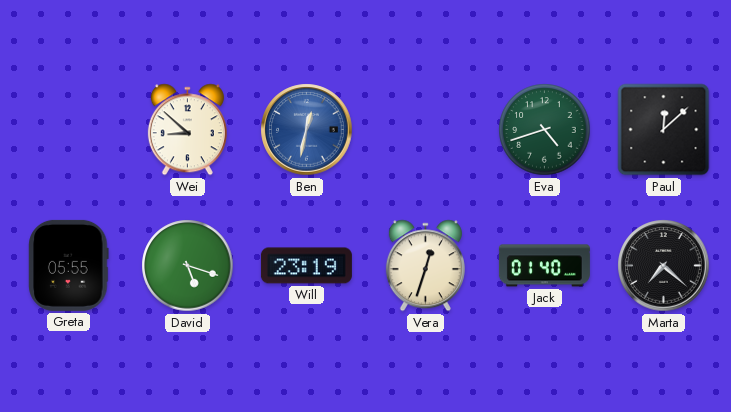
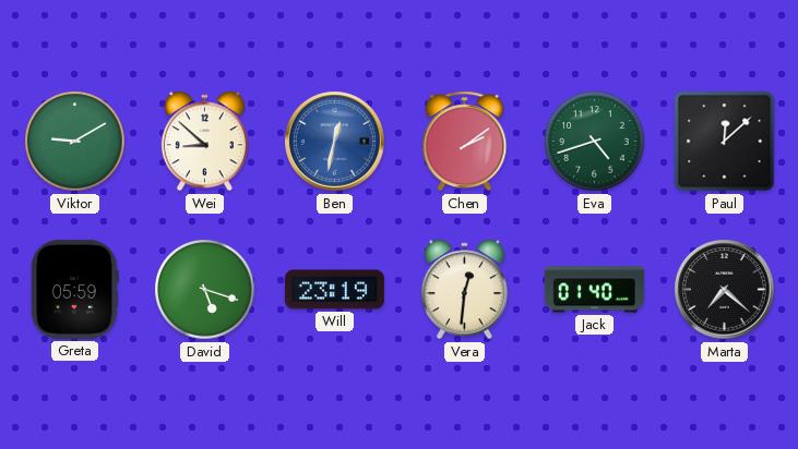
Viktor: none -> 9:10 (75, 142)
Chen: none -> 2:09 (465, 142)
Greta: 05:55 -> 05:59 (75, 289)
Vera: 12:33 -> 12:31 (464, 290)
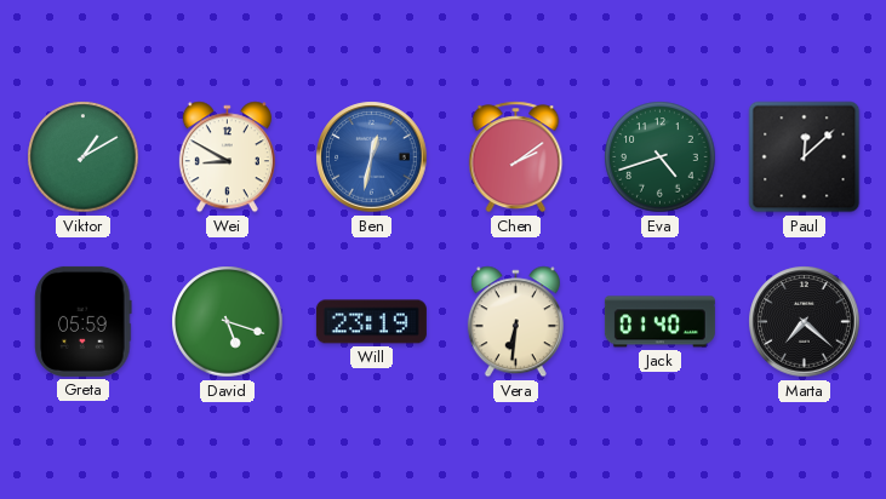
Viktor: 9:10 -> 1:10 (84, 157)
Wei: 8:52 -> 8:50 (227, 157)
Vera: 12:31 -> 6:31 (515, 322)
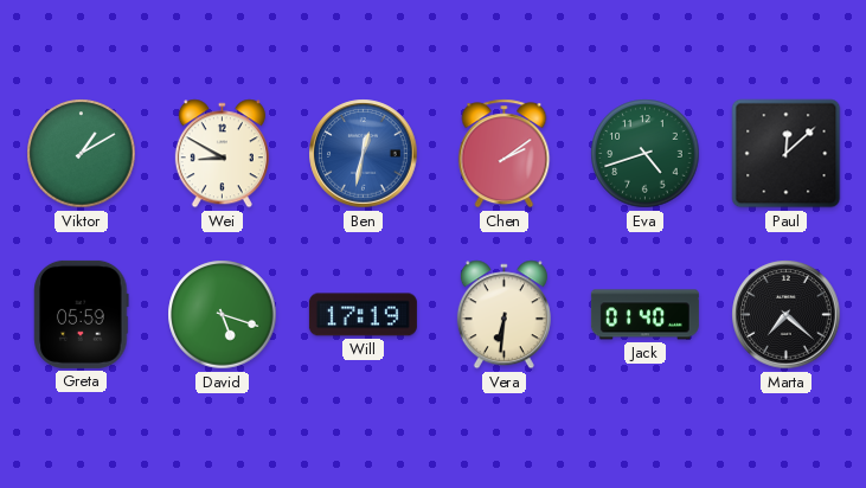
Will: 23:19 -> 17:19 (363, 315)
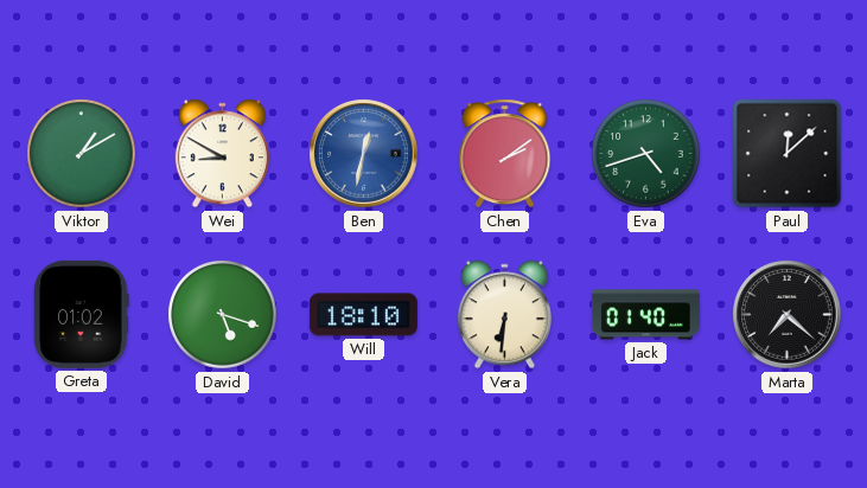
Greta: 05:59 -> 01:02 (82, 314)
Will: 17:19 -> 18:10 (363, 315)
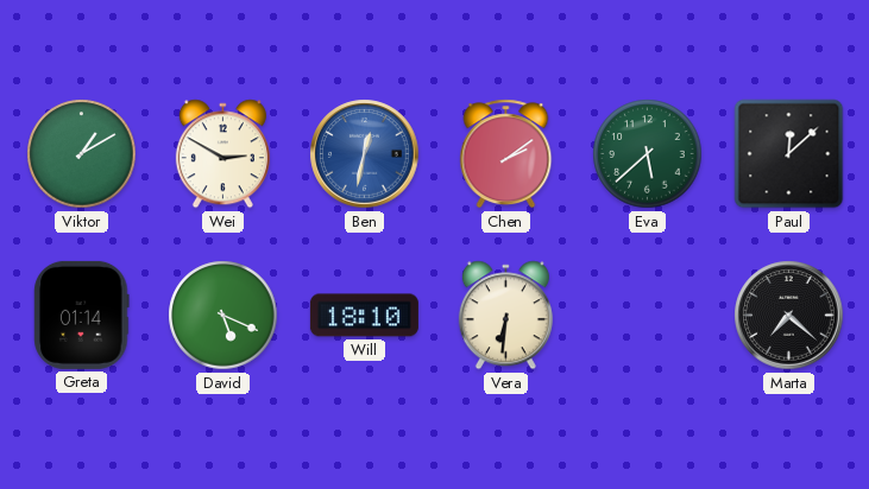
Wei: 8:50 -> 2:50 (222, 154)
Eva: 4:42 -> 5:38 (648, 154)
Greta: 01:02 -> 01:14 (82, 315)
David: 5:18 -> 5:19 (223, 316)
Jack: 01:40 -> none (645, 315)
